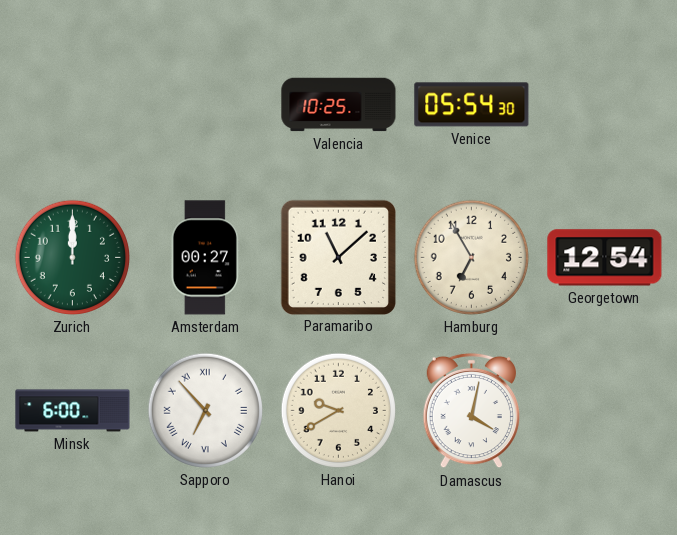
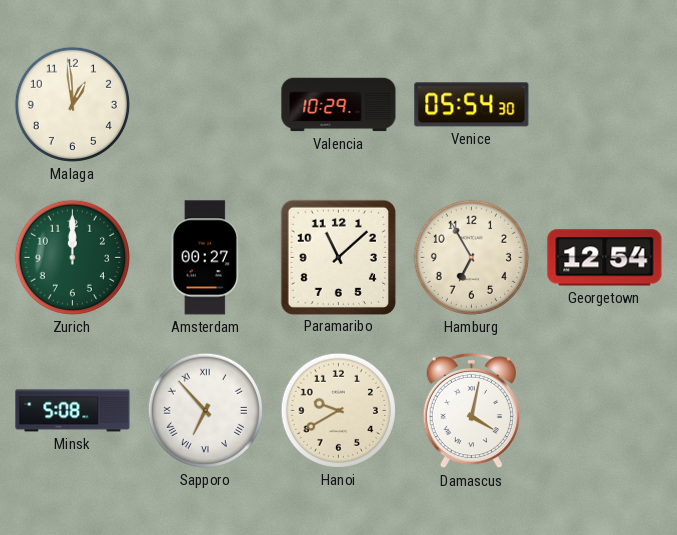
Malaga: none -> 12:59 (72, 104)
Valencia: 10:25 -> 10:29 (339, 105)
Minsk: 6:00 -> 5:08 (73, 411)
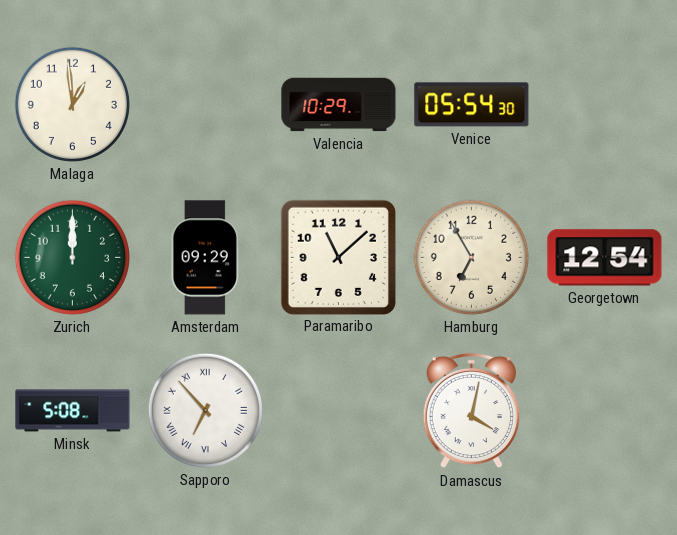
Amsterdam: 00:27 -> 09:29 (205, 258)
Hanoi: 9:40 -> none (338, 410)
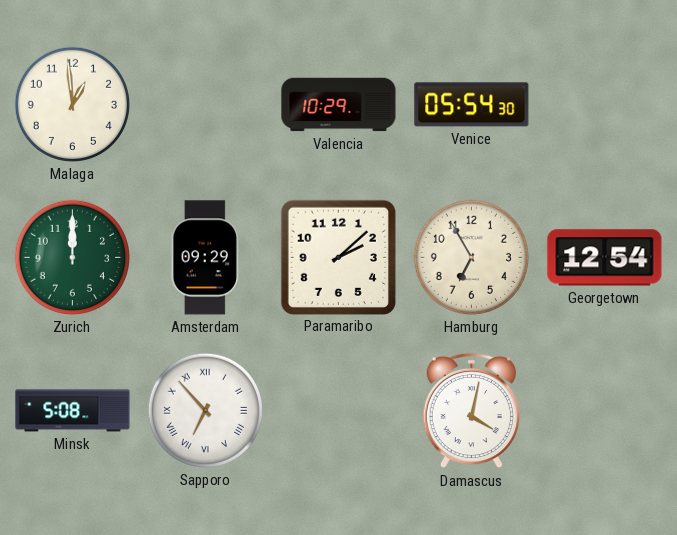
Paramaribo: 11:08 -> 2:08 (338, 257)
